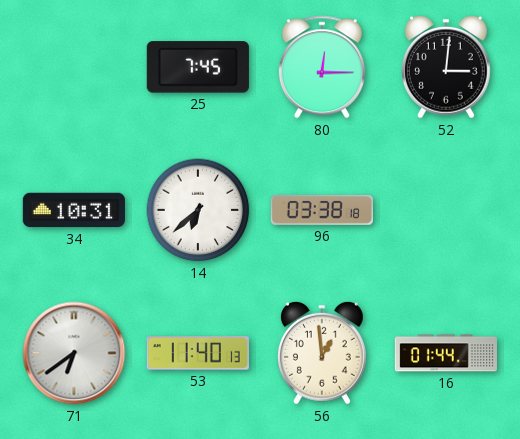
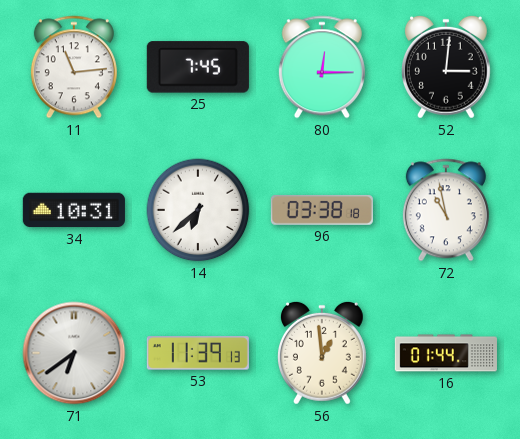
11: none -> 11:14 (74, 67)
72: none -> 10:58 (446, 210)
53: 11:40 -> 11:39 (198, 353)
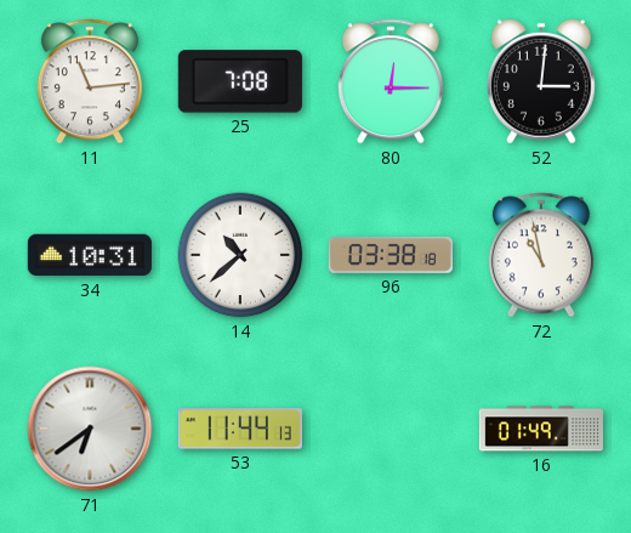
25: 7:45 -> 7:08 (240, 81)
14: 6:38 -> 10:38 (240, 255)
53: 11:39 -> 11:44 (240, 429)
56: 12:59 -> none (322, 353)
16: 01:44 -> 01:49 (541, 429)
